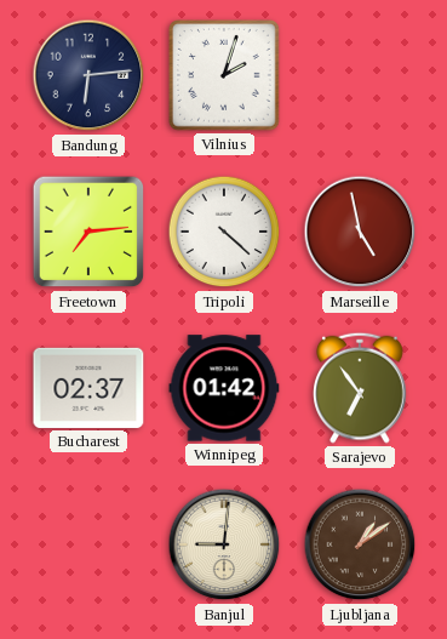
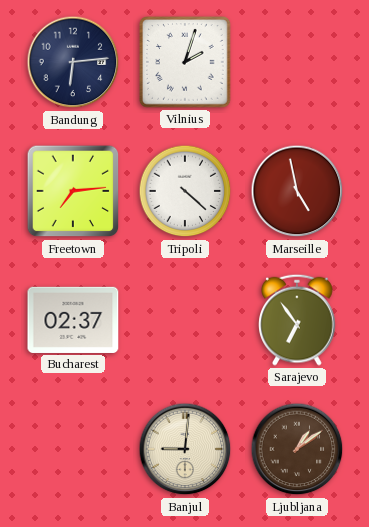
Winnipeg: 01:42 -> none (224, 388)
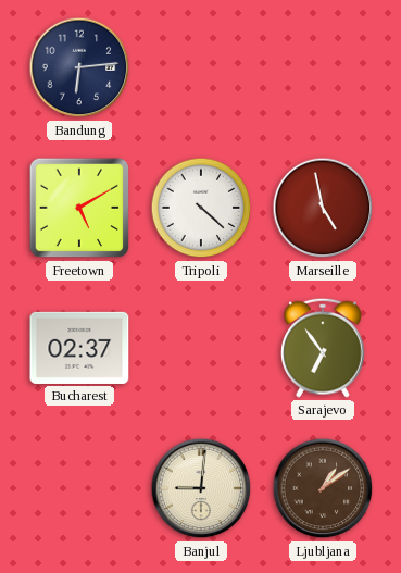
Vilnius: 2:03 -> none (186, 63)
Freetown: 7:14 -> 5:10 (79, 208)
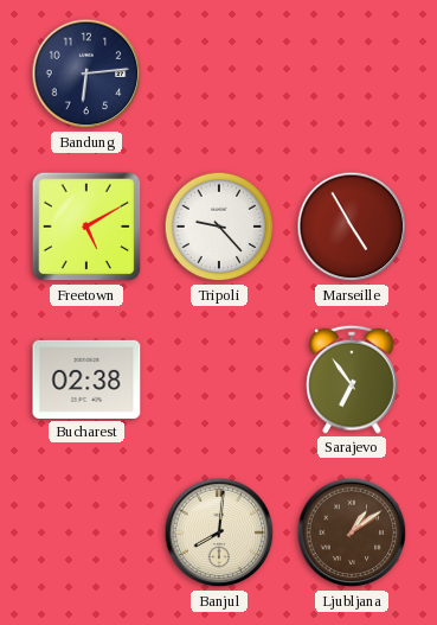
Tripoli: 4:22 -> 9:23 (219, 227)
Marseille: 4:58 -> 4:55 (352, 227)
Bucharest: 02:37 -> 02:38 (86, 380)
Banjul: 9:01 -> 8:01 (219, 532)
